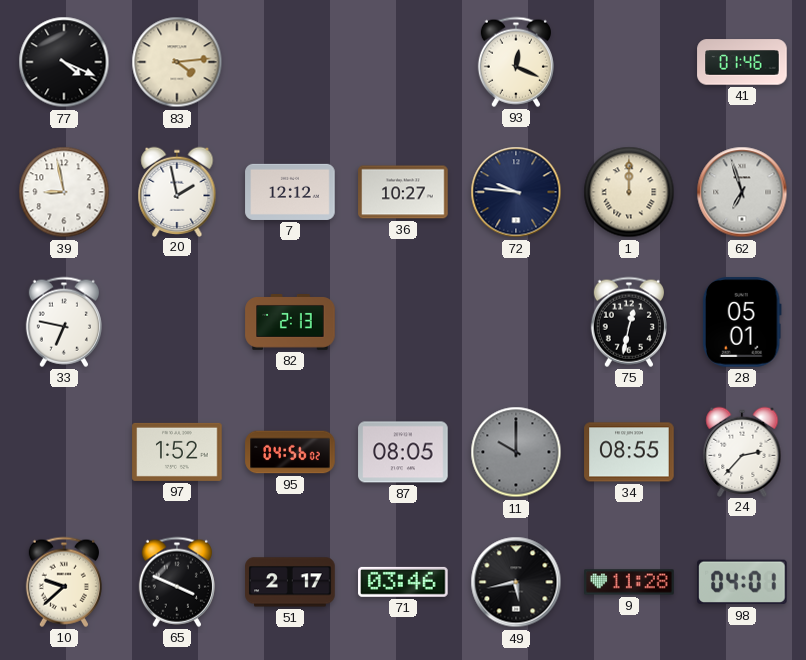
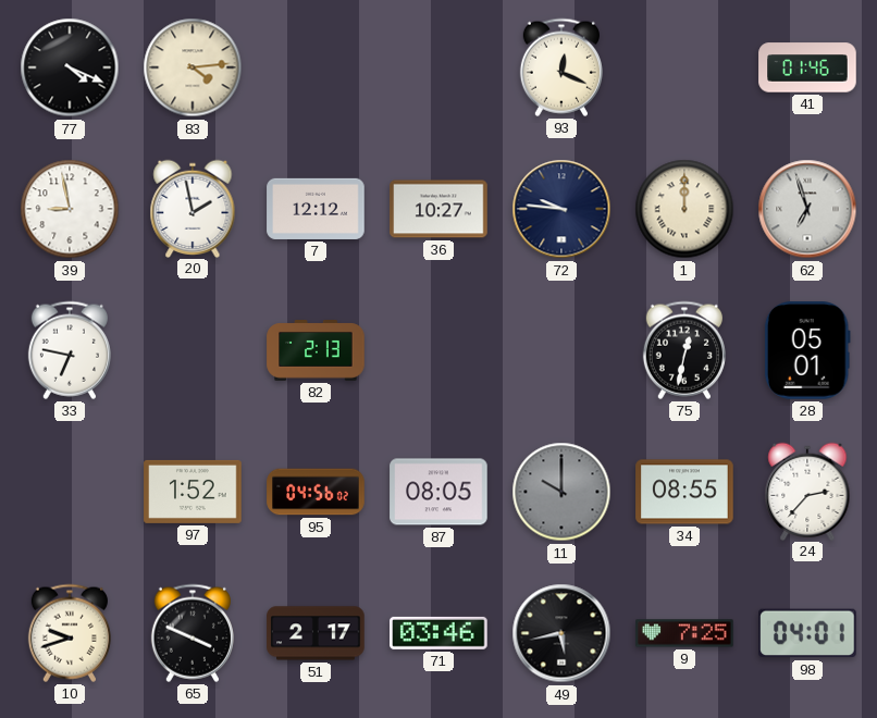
10: 9:38 -> 9:42 (70, 633)
9: 11:28 -> 7:25 (684, 633)
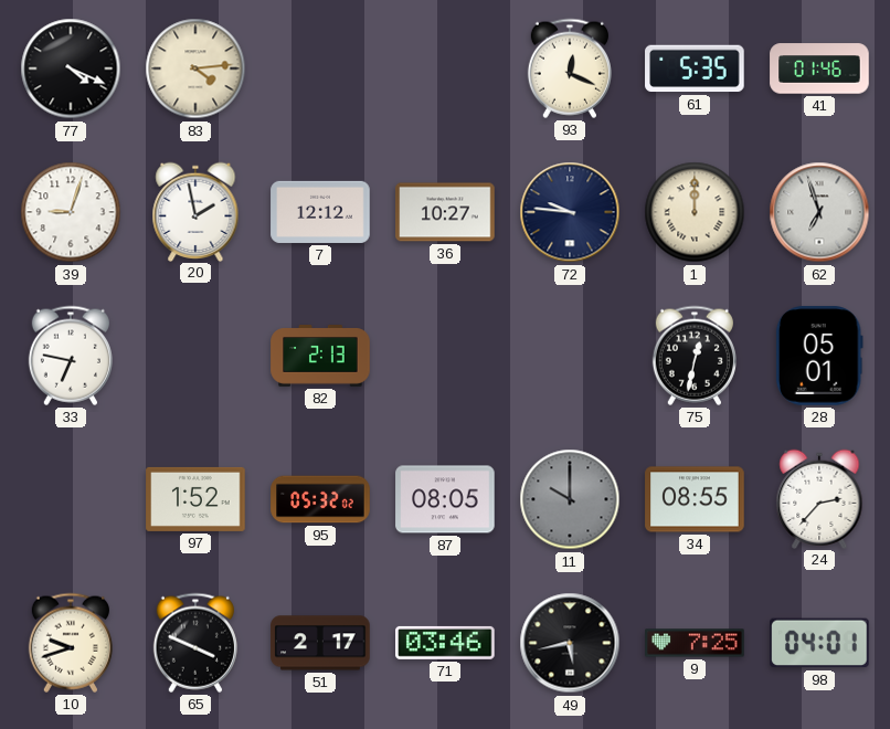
61: none -> 5:35 (695, 68)
39: 8:58 -> 9:03 (71, 212)
95: 04:56 -> 05:32 (320, 499)
